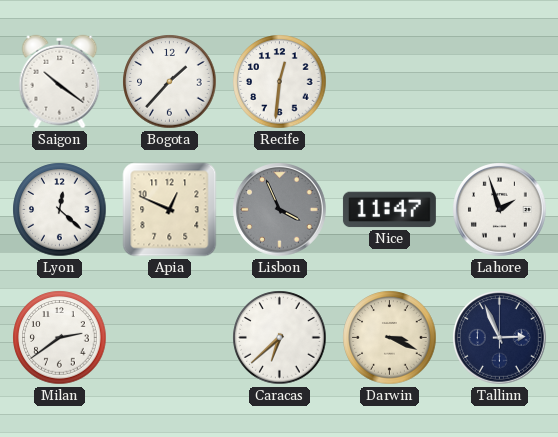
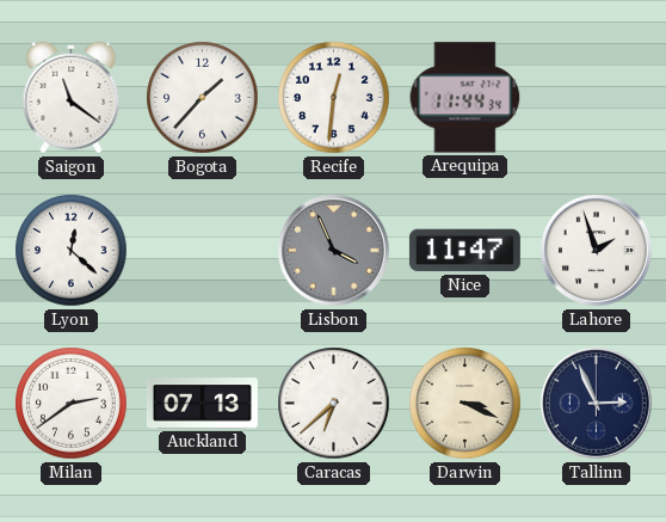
Saigon: 10:21 -> 11:21 (72, 98)
Arequipa: none -> 11:44 (465, 98)
Apia: 12:49 -> none (170, 210)
Auckland: none -> 07:13 (202, 404)
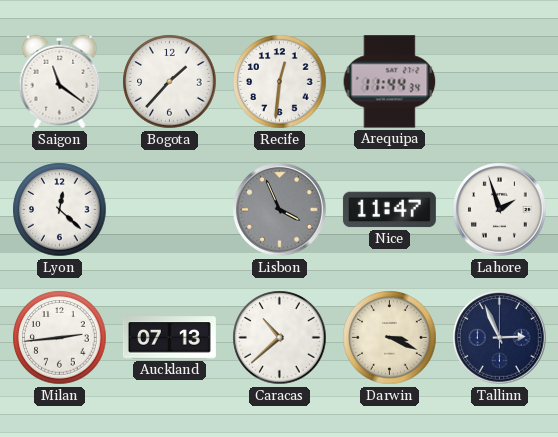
Milan: 2:39 -> 2:44 (60, 338)
Caracas: 6:38 -> 10:38 (280, 338)
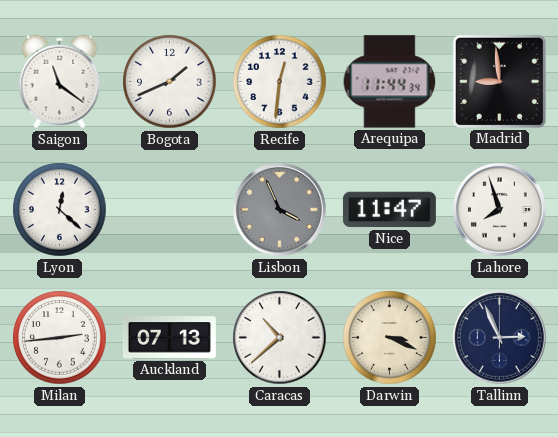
Bogota: 1:37 -> 1:41 (170, 82)
Madrid: none -> 8:59 (499, 81)
Lahore: 1:57 -> 7:57 (500, 210)
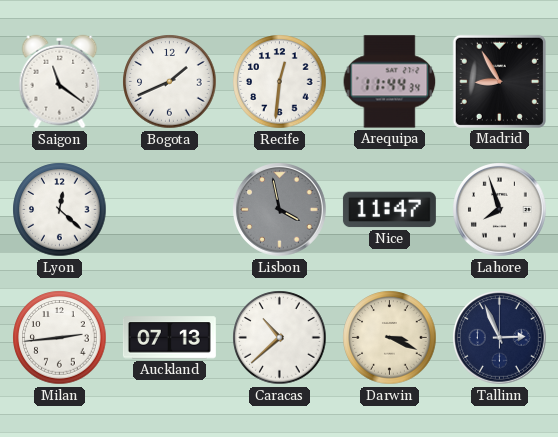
Madrid: 8:59 -> 8:55 (499, 81)
Lisbon: 3:56 -> 3:58 (280, 210)
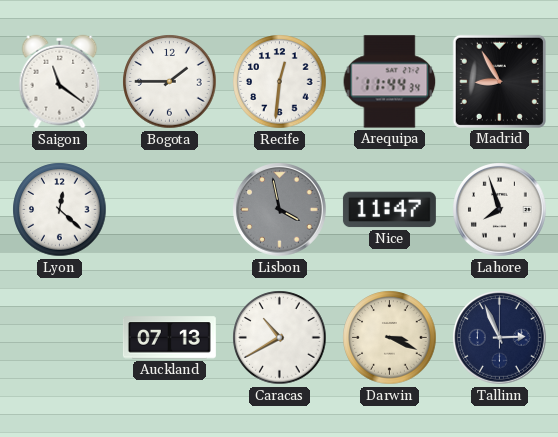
Bogota: 1:41 -> 1:45 (170, 82)
Milan: 2:44 -> none (60, 338)
Caracas: 10:38 -> 10:40 (280, 338)
